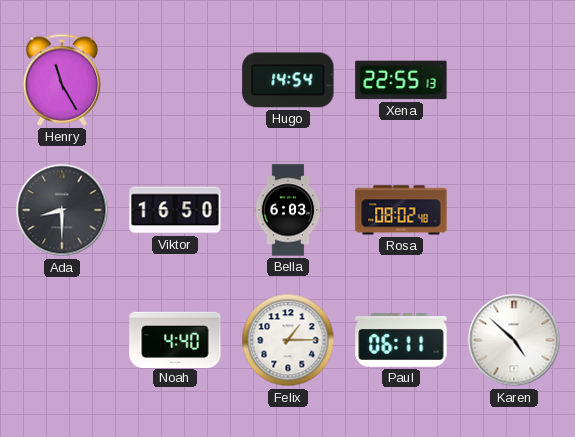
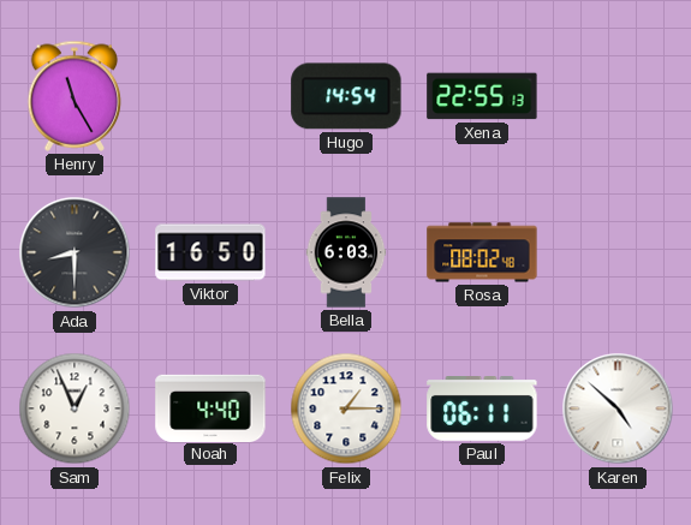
Sam: none -> 12:56 (75, 408)
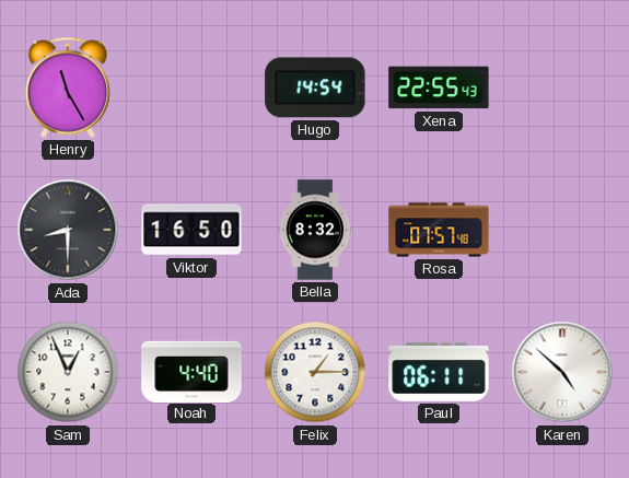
Xena: 22:55:13 -> 22:55:43 (439, 88)
Bella: 6:03 -> 8:32 (315, 230)
Rosa: 08:02 -> 07:57 (439, 230)
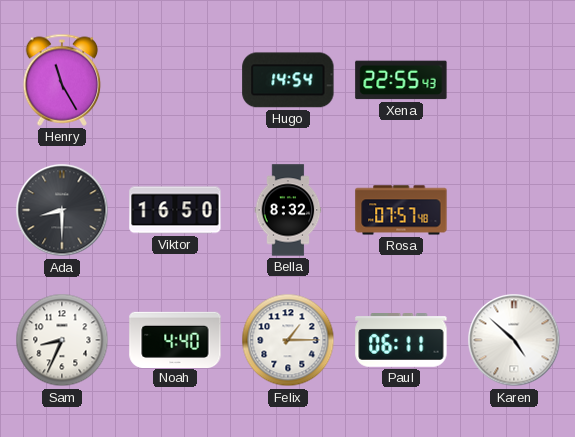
Sam: 12:56 -> 8:34 (62, 340)
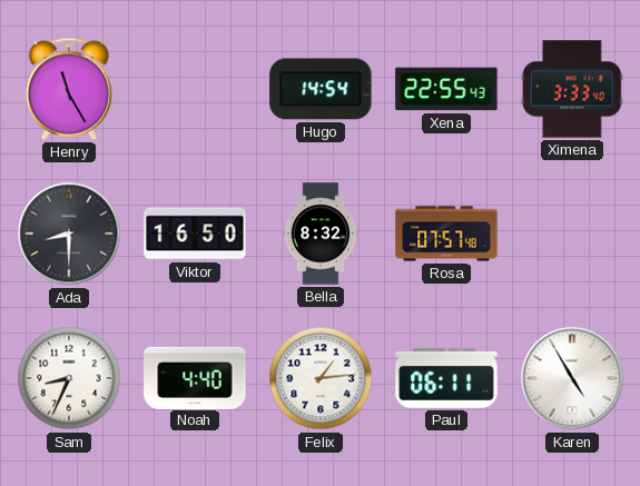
Ximena: none -> 3:33 (572, 89)
Felix: 1:15 -> 1:14 (321, 378)
Karen: 4:52 -> 4:55 (572, 378)
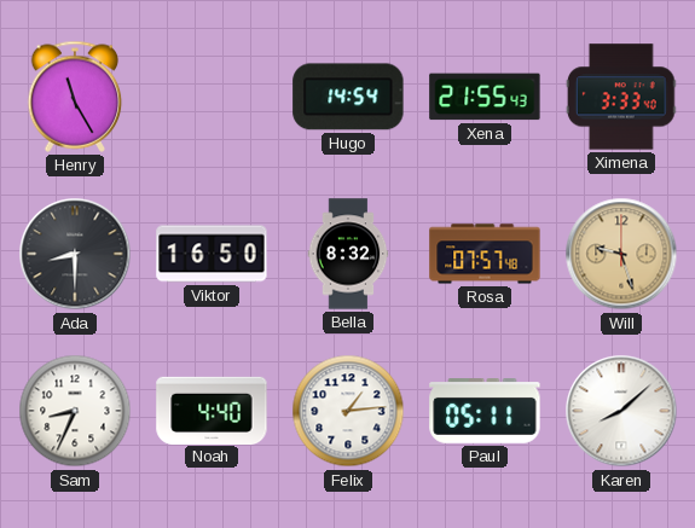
Xena: 22:55 -> 21:55 (485, 97)
Will: none -> 9:27 (621, 254)
Paul: 06:11 -> 05:11 (485, 411)
Karen: 4:55 -> 8:08 (621, 411)
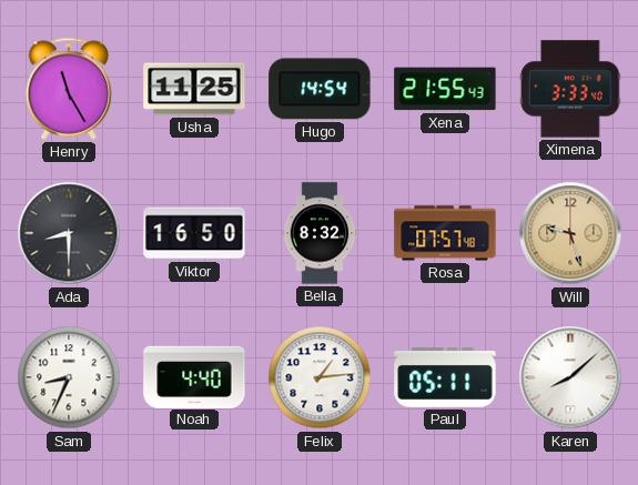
Usha: none -> 11:25 (194, 89)
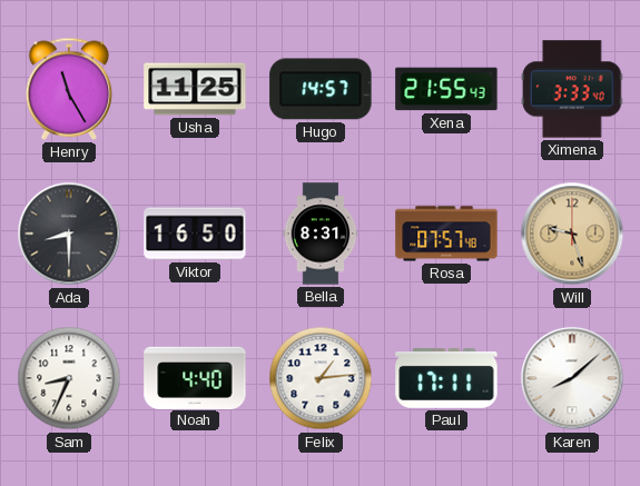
Hugo: 14:54 -> 14:57 (321, 89)
Bella: 8:32 -> 8:31 (321, 234)
Paul: 05:11 -> 17:11 (446, 378)
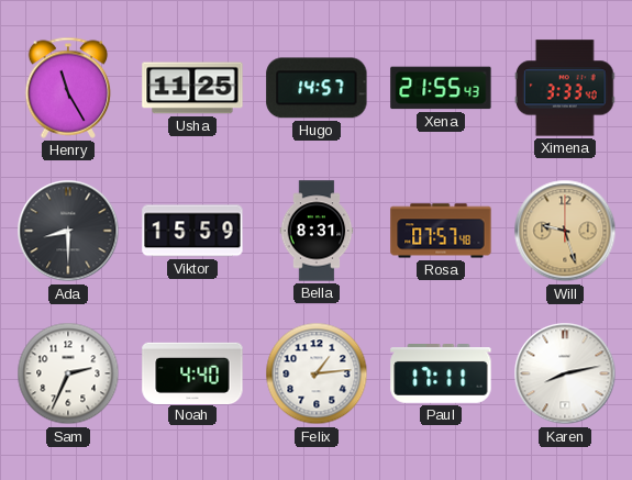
Viktor: 16:50 -> 15:59 (192, 231)
Sam: 8:34 -> 2:34 (68, 373)
Karen: 8:08 -> 8:13 (565, 373)
